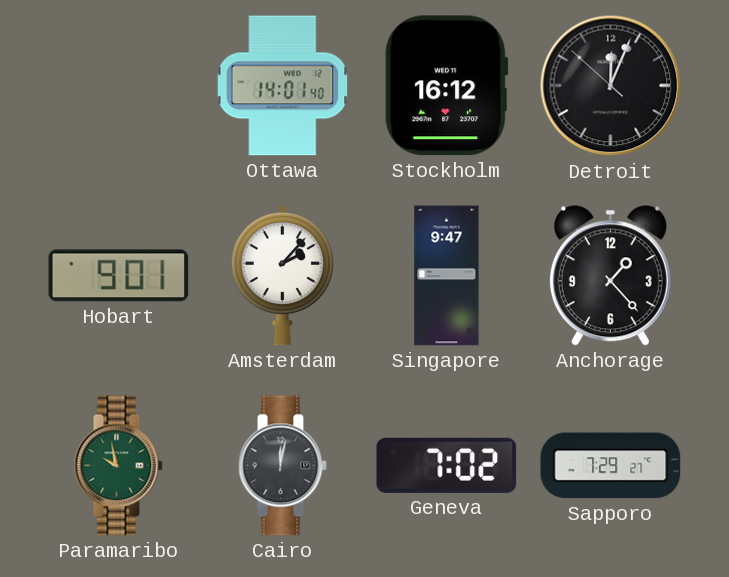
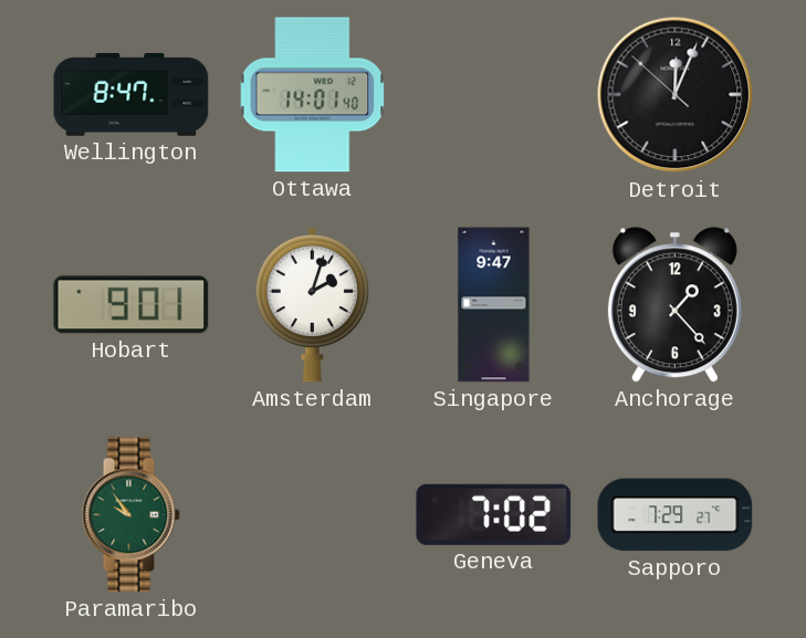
Wellington: none -> 8:47 (132, 94)
Stockholm: 16:12 -> none (447, 86)
Amsterdam: 2:07 -> 2:03 (312, 304)
Paramaribo: 9:58 -> 9:54 (130, 515)
Cairo: 12:02 -> none (282, 466)
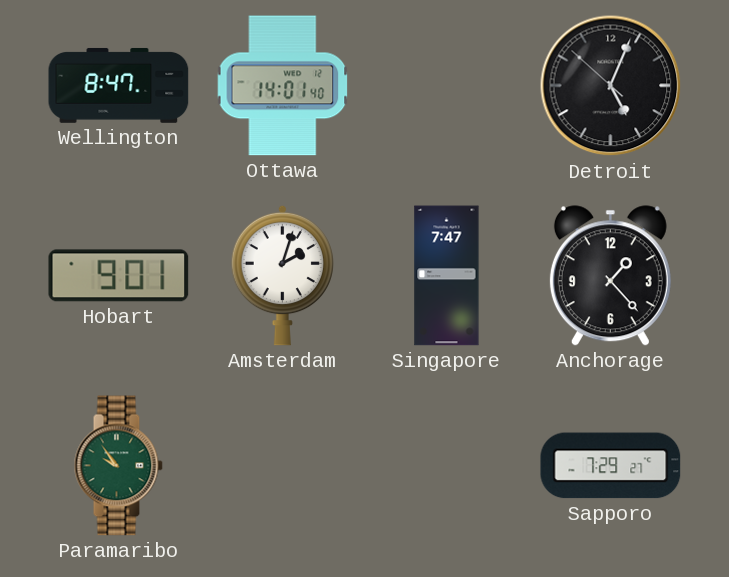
Detroit: 12:03 -> 5:03 (611, 86)
Singapore: 9:47 -> 7:47 (447, 276)
Geneva: 7:02 -> none (494, 514)
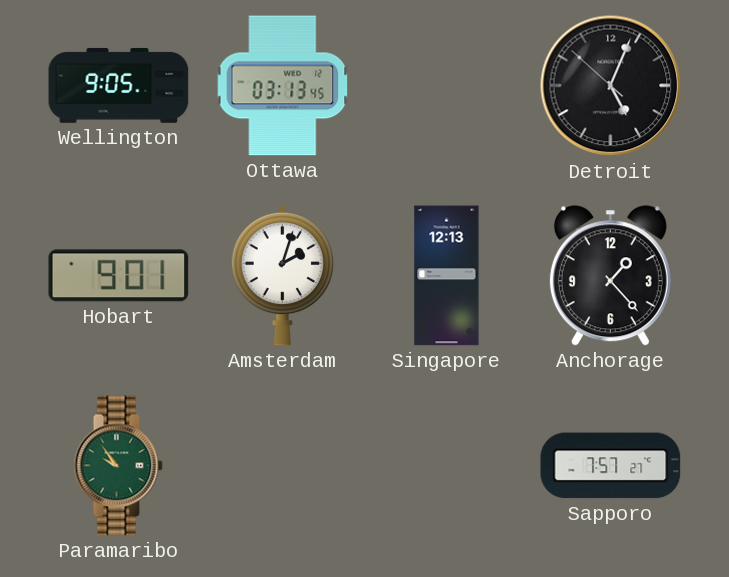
Wellington: 8:47 -> 9:05 (119, 85)
Ottawa: 14:01 -> 03:13 (283, 86)
Singapore: 7:47 -> 12:13 (447, 276)
Sapporo: 7:29 -> 7:57 (611, 466)
